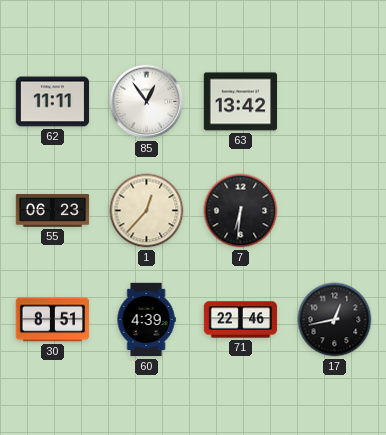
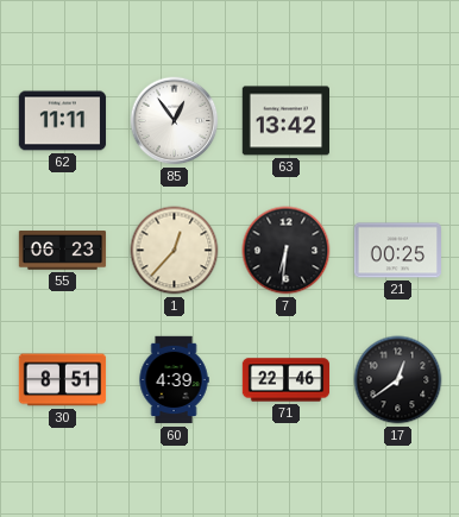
21: none -> 00:25 (397, 251)
17: 12:43 -> 12:39 (398, 380)
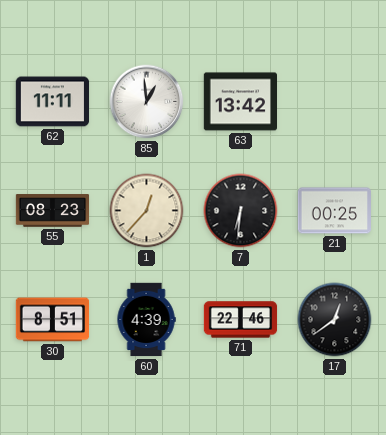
85: 12:54 -> 12:59 (147, 102)
55: 06:23 -> 08:23 (53, 211)
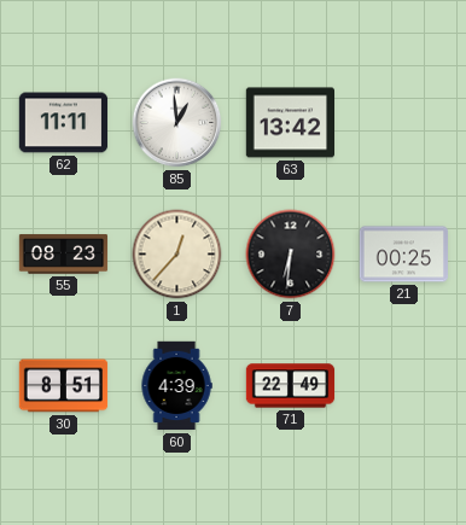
71: 22:46 -> 22:49 (291, 386)
17: 12:39 -> none (335, 320)
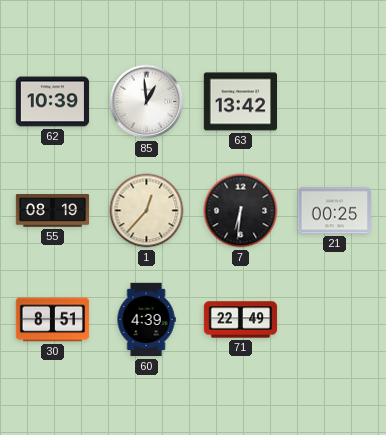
62: 11:11 -> 10:39 (53, 102)
55: 08:23 -> 08:19 (53, 211)
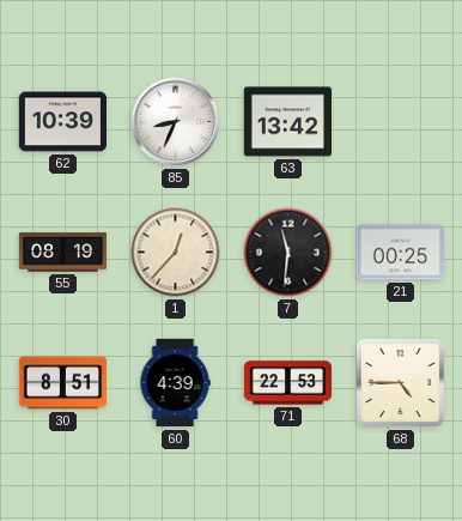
85: 12:59 -> 8:34 (176, 122)
7: 6:31 -> 11:31 (288, 253)
71: 22:49 -> 22:53 (288, 383)
68: none -> 4:45 (400, 382)
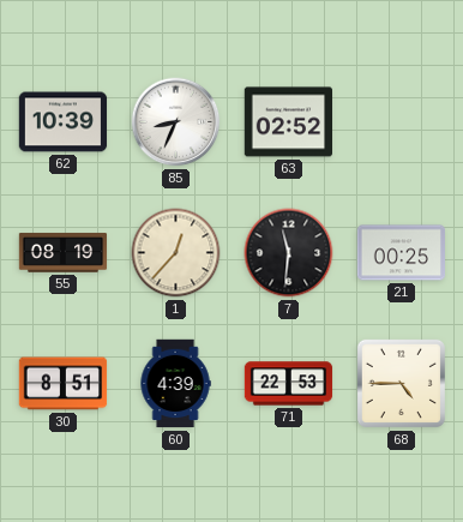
63: 13:42 -> 02:52 (289, 122)
